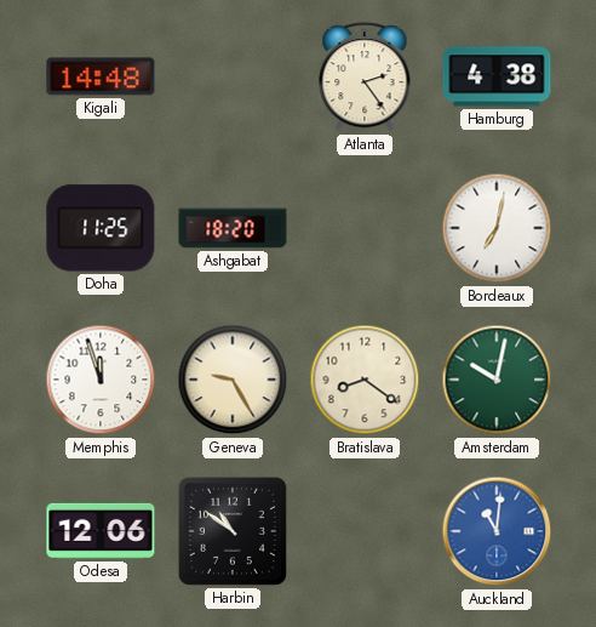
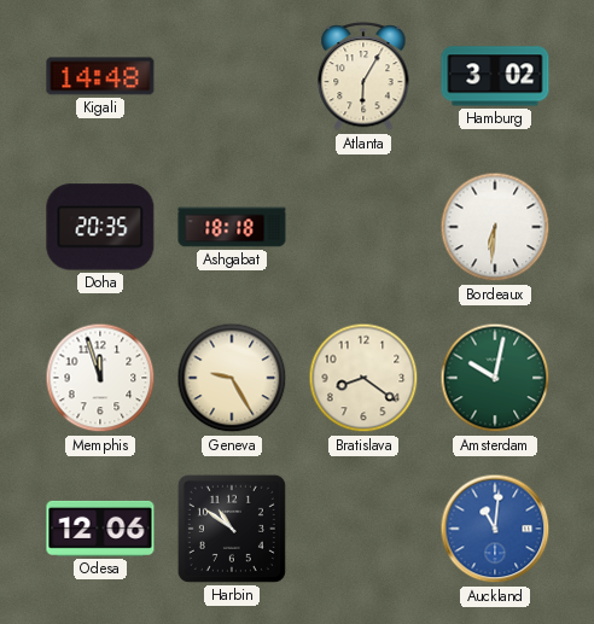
Atlanta: 2:24 -> 6:05 (363, 77)
Hamburg: 4:38 -> 3:02 (495, 76)
Doha: 11:25 -> 20:35 (100, 227)
Ashgabat: 18:20 -> 18:18 (232, 227)
Bordeaux: 7:02 -> 6:31 (495, 227)
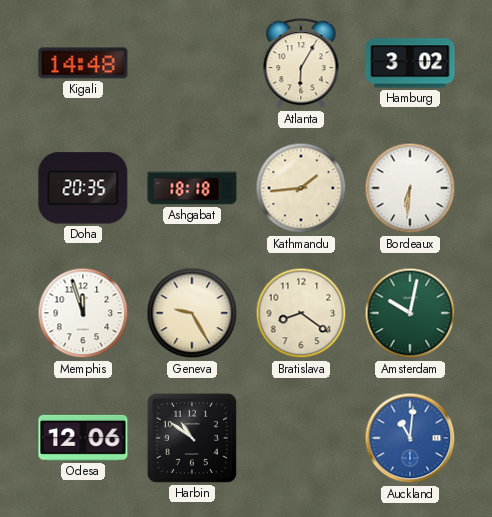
Kathmandu: none -> 1:44 (301, 188)
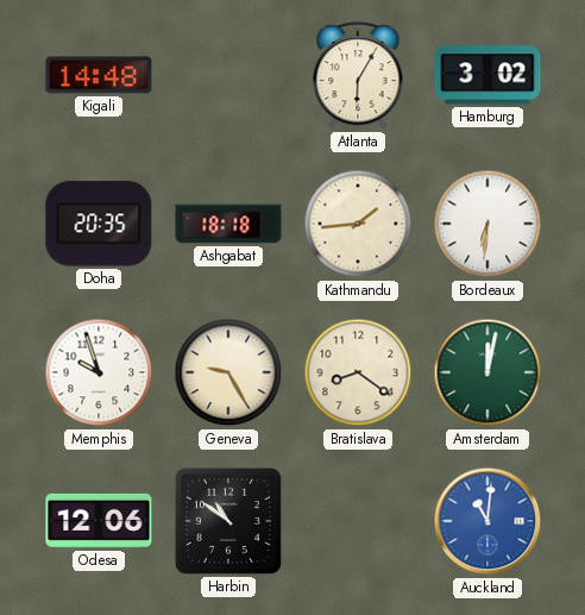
Memphis: 11:57 -> 9:57 (99, 372)
Amsterdam: 10:02 -> 12:02 (487, 372)
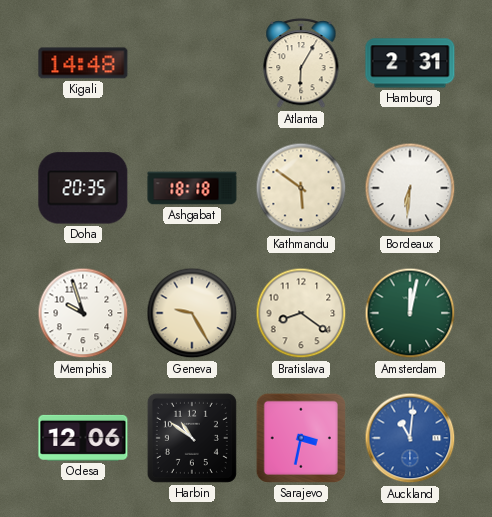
Hamburg: 3:02 -> 2:31 (410, 63)
Kathmandu: 1:44 -> 5:51 (301, 188)
Sarajevo: none -> 3:32 (301, 438)
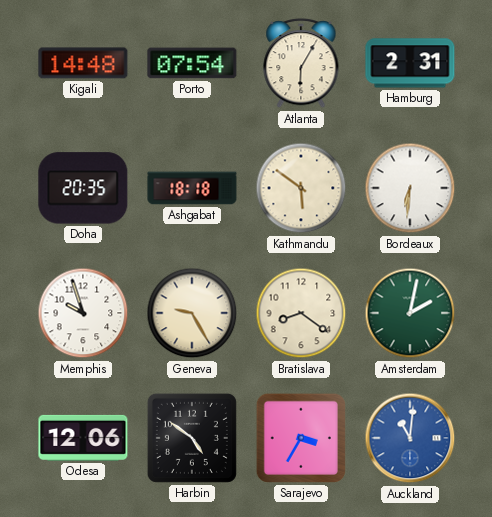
Porto: none -> 07:54 (192, 63)
Amsterdam: 12:02 -> 2:02 (410, 313)
Harbin: 10:51 -> 4:51 (192, 438)
Sarajevo: 3:32 -> 3:35 (301, 438)
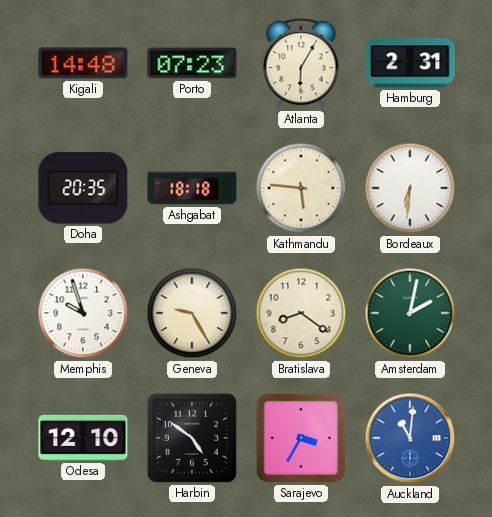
Porto: 07:54 -> 07:23 (192, 63)
Kathmandu: 5:51 -> 5:46 (301, 188)
Odesa: 12:06 -> 12:10 (83, 438)
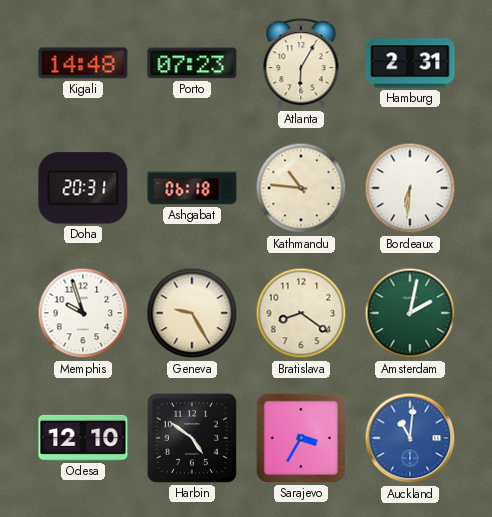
Doha: 20:35 -> 20:31 (83, 188)
Ashgabat: 18:18 -> 06:18 (192, 188)
Kathmandu: 5:46 -> 10:46 (301, 188)
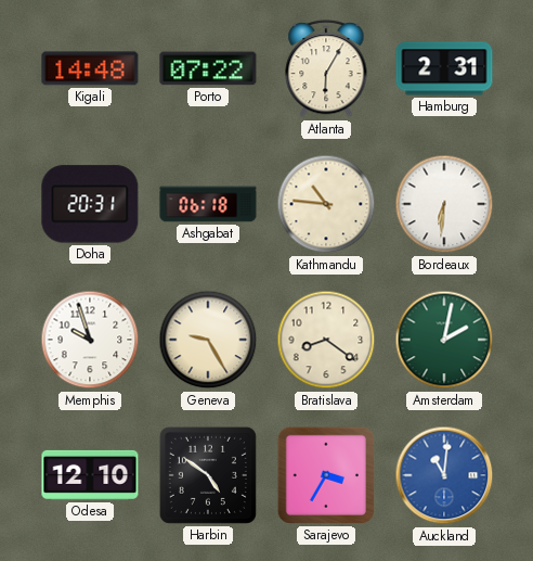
Porto: 07:23 -> 07:22 (208, 68)
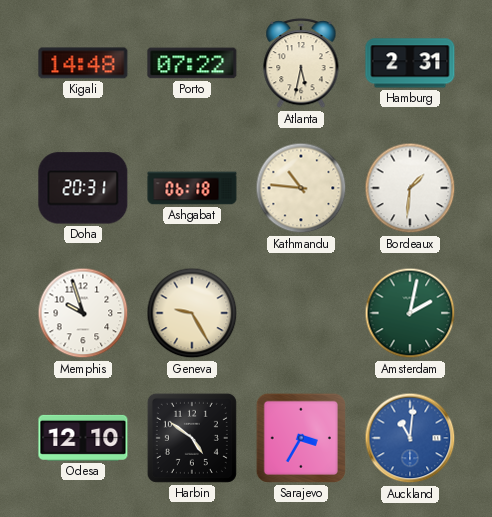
Atlanta: 6:05 -> 5:32 (301, 64)
Bordeaux: 6:31 -> 1:31 (410, 188)
Bratislava: 8:21 -> none (326, 340)
